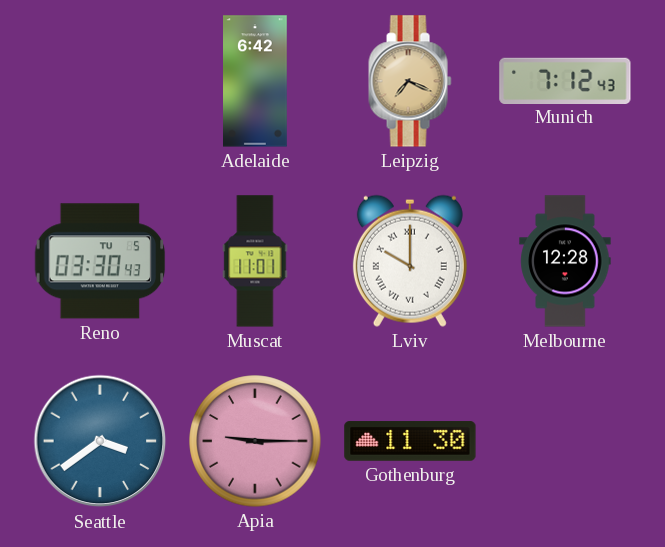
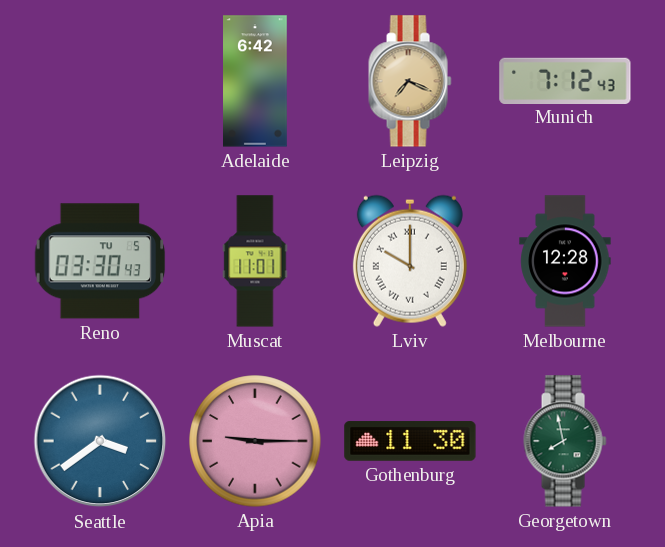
Georgetown: none -> 7:58 (565, 441)
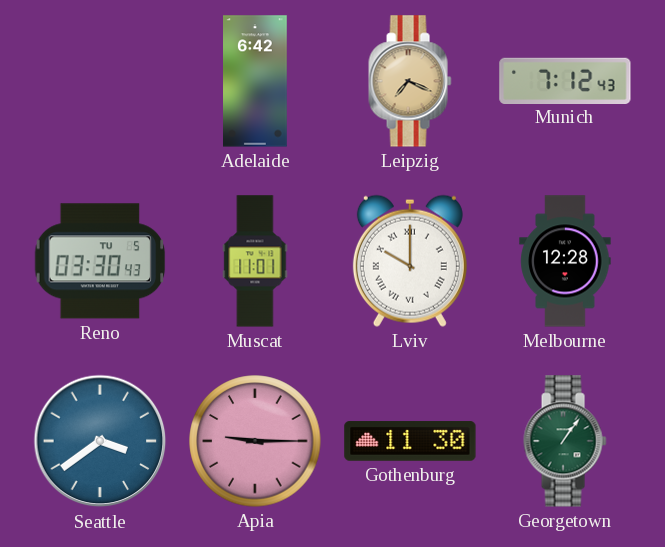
Georgetown: 7:58 -> 1:06 (565, 441)
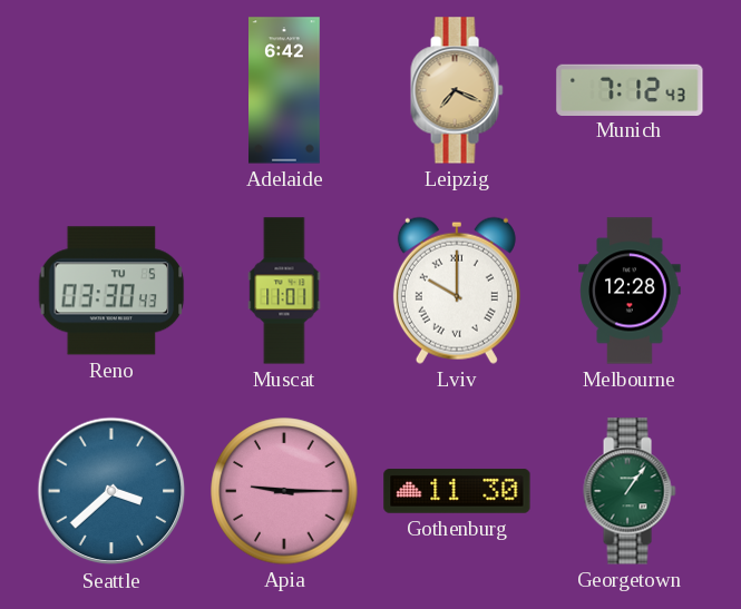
Seattle: 3:39 -> 3:38 (111, 491)
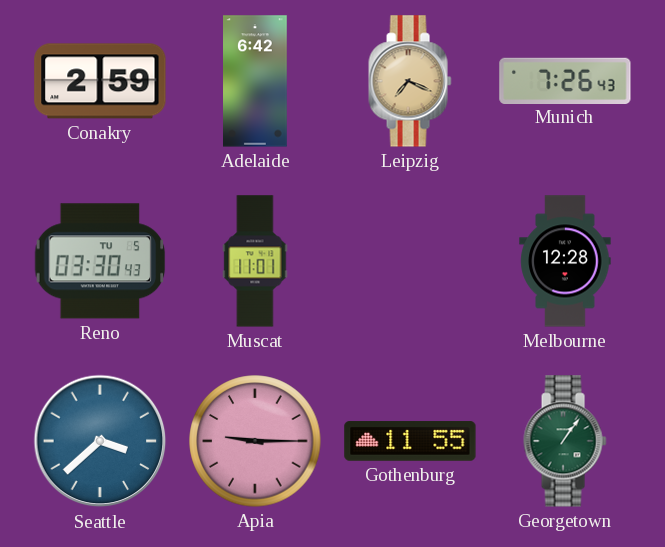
Conakry: none -> 2:59 (100, 81)
Munich: 7:12 -> 7:26 (565, 80)
Lviv: 10:00 -> none (457, 291)
Gothenburg: 11:30 -> 11:55 (410, 441)
